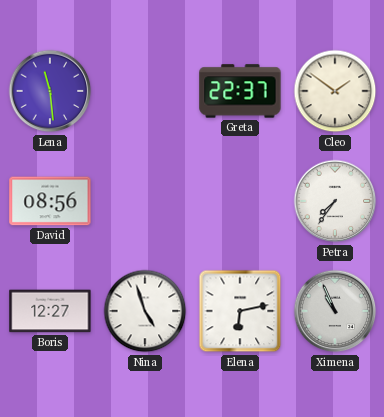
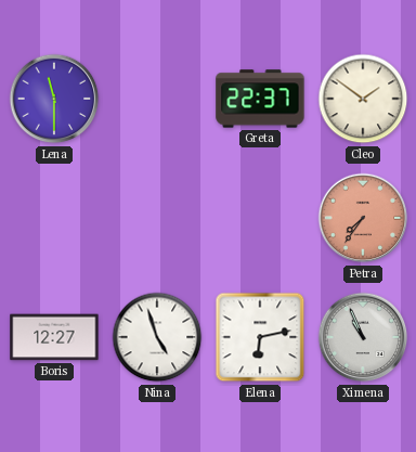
Lena: 11:29 -> 11:30 (54, 99)
David: 08:56 -> none (50, 201)
Petra dial: white -> salmon (363, 218)
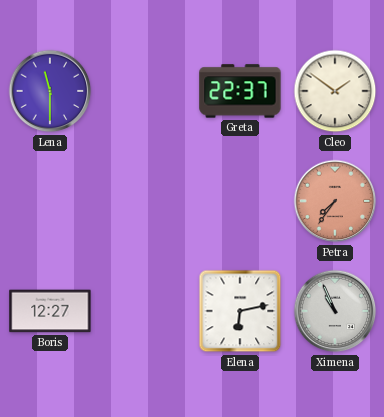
Nina: 4:57 -> none (157, 337)
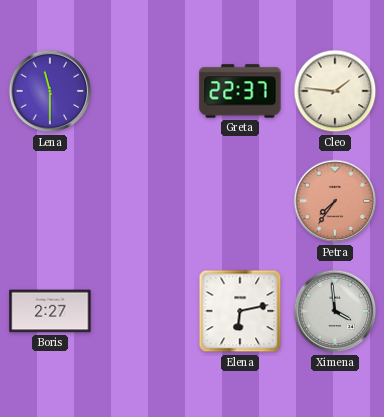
Cleo: 1:51 -> 1:46 (335, 91)
Boris: 12:27 -> 2:27 (50, 311)
Ximena: 10:56 -> 3:59 (335, 311)
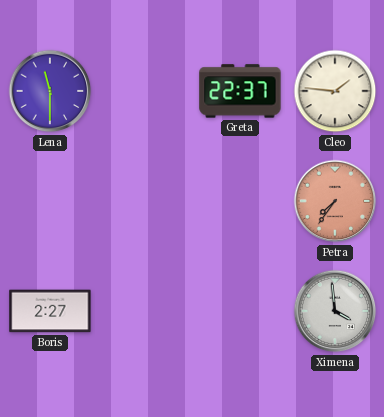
Elena: 6:13 -> none (240, 311)
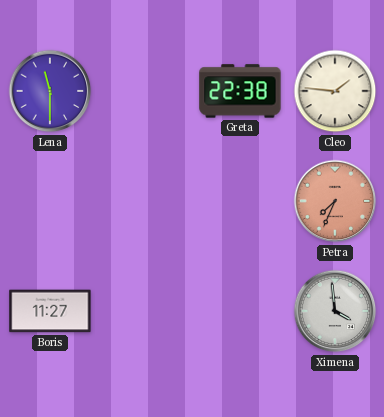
Greta: 22:37 -> 22:38 (240, 91)
Petra: 7:36 -> 7:34 (335, 201)
Boris: 2:27 -> 11:27 (50, 311)
